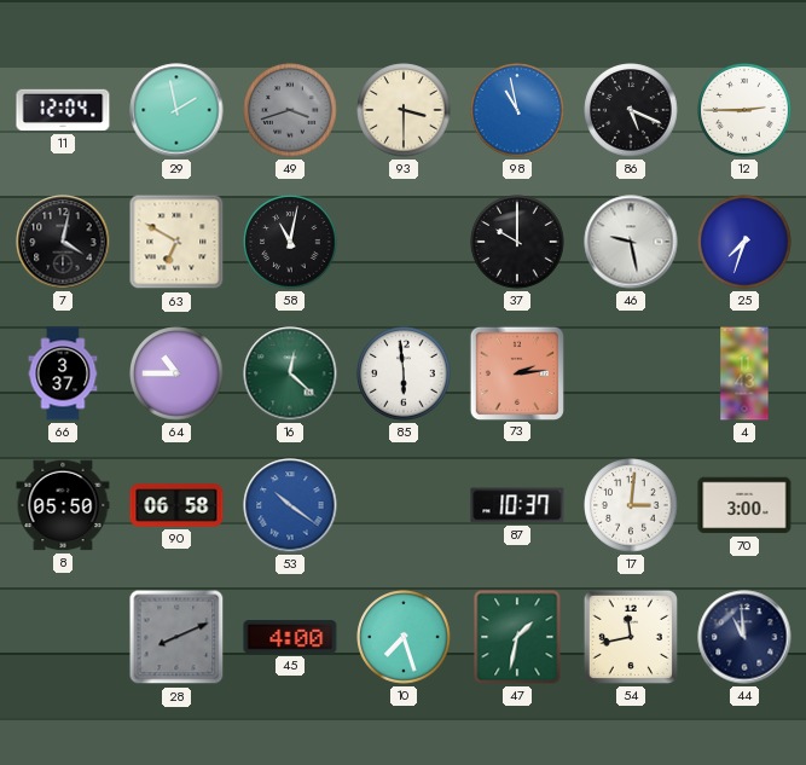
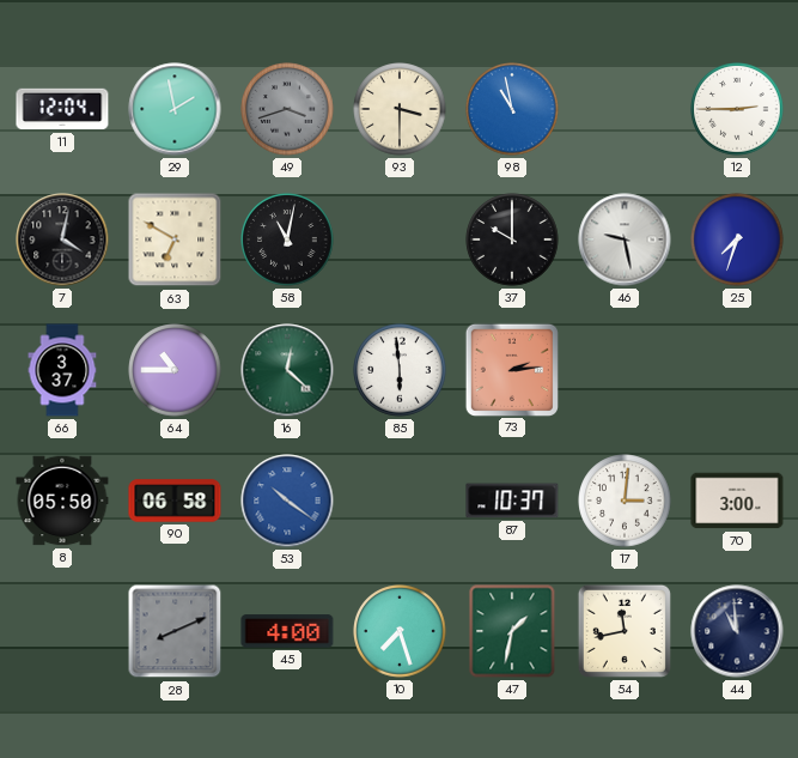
86: 5:19 -> none (631, 110)
4: 11:43 -> none (744, 373)
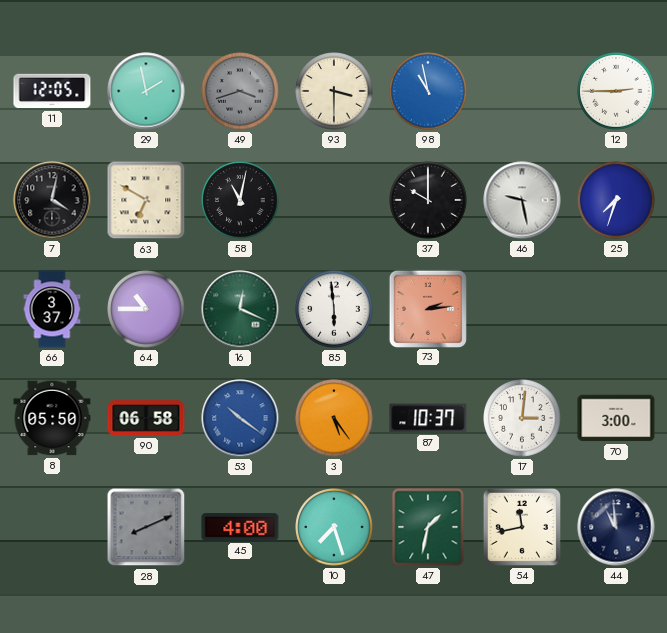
11: 12:04 -> 12:05 (52, 91)
16: 12:22 -> 12:19 (240, 309)
3: none -> 5:24 (334, 418)
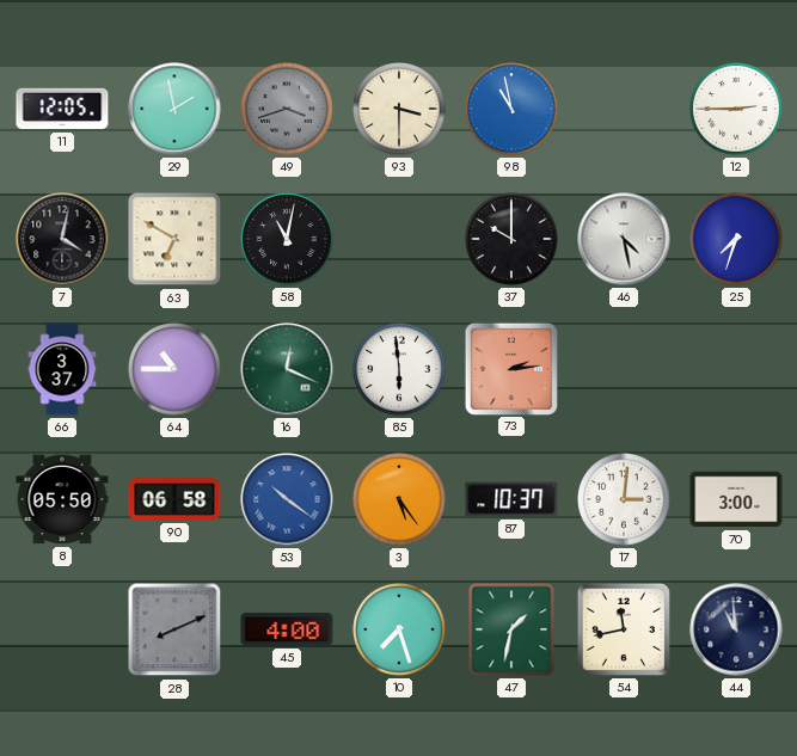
46: 9:28 -> 4:28 (624, 239)
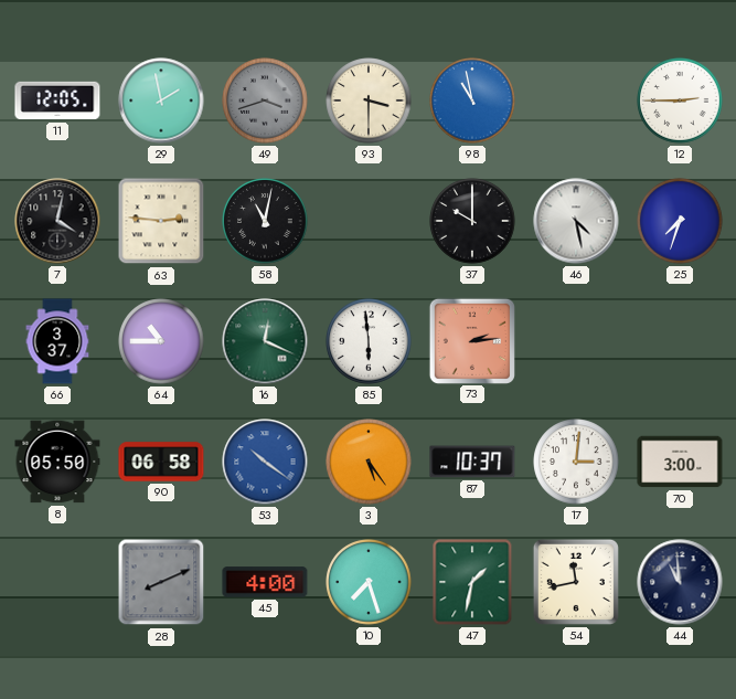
63: 6:50 -> 2:46 (161, 221)
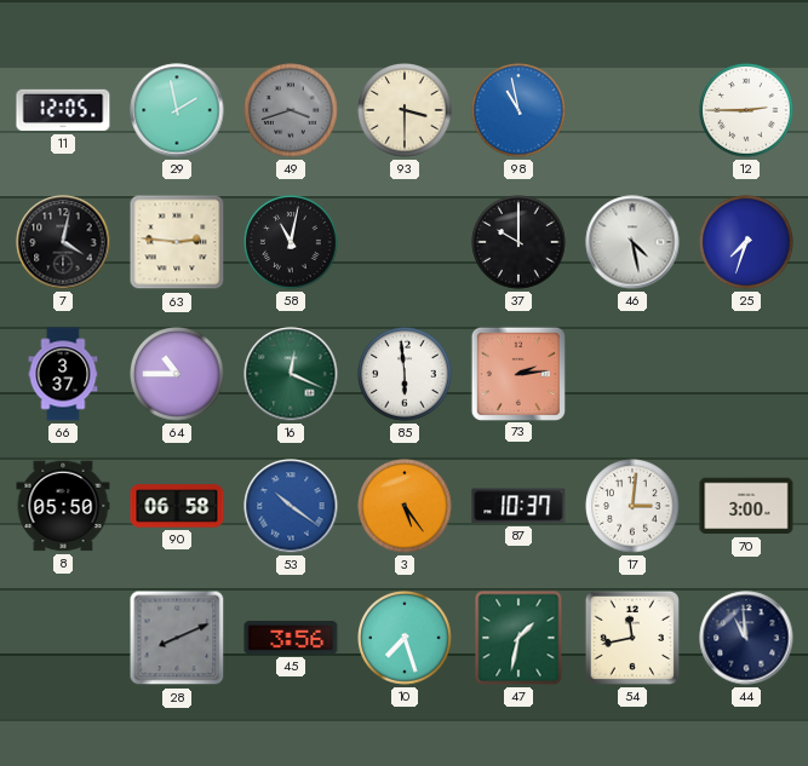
45: 4:00 -> 3:56 (291, 638)
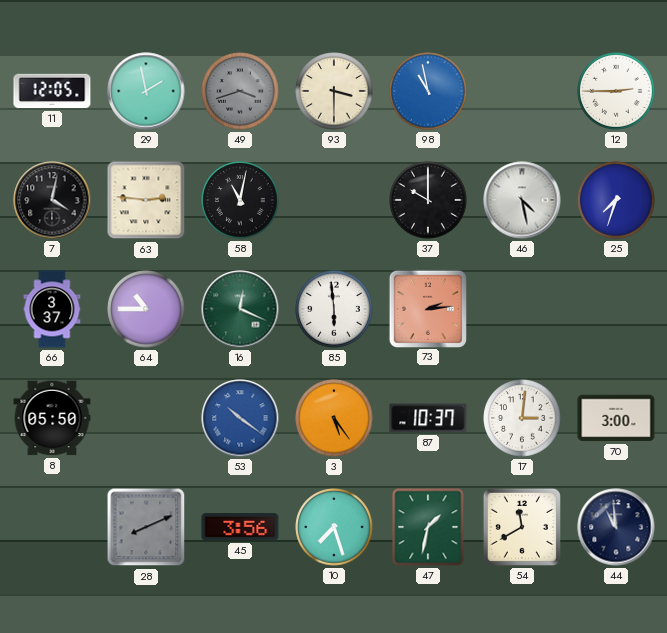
90: 06:58 -> none (177, 506)
54: 11:43 -> 11:40 (522, 527)
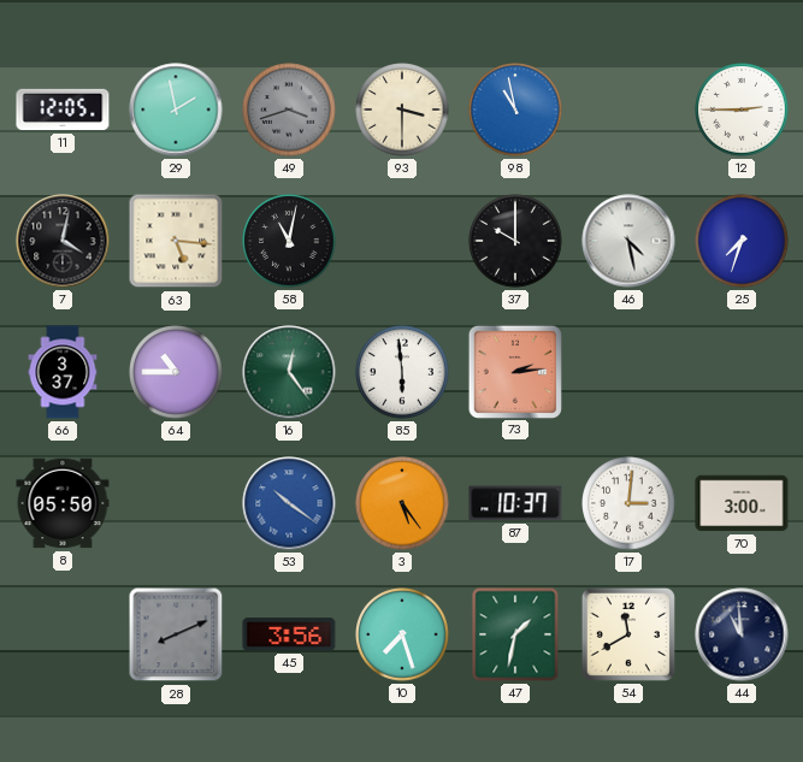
63: 2:46 -> 5:16 (176, 241)
16: 12:19 -> 12:24 (289, 372)
